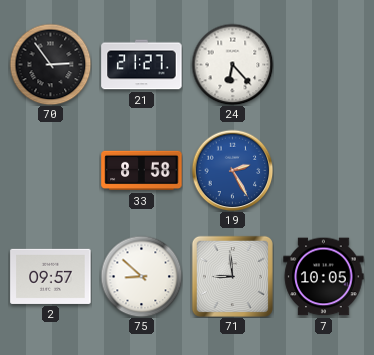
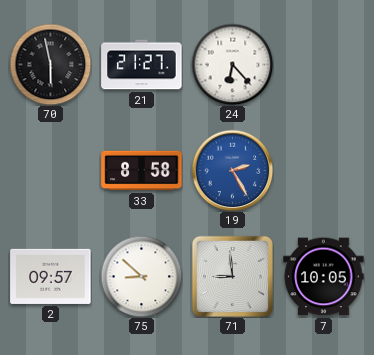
70: 2:54 -> 5:58 (50, 64)
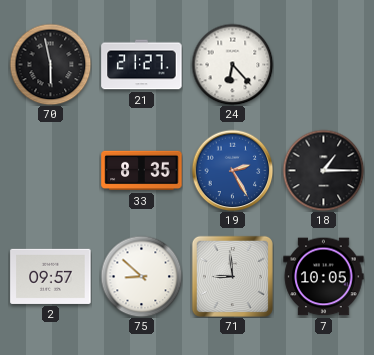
33: 8:58 -> 8:35 (142, 171)
18: none -> 1:15 (323, 170)
